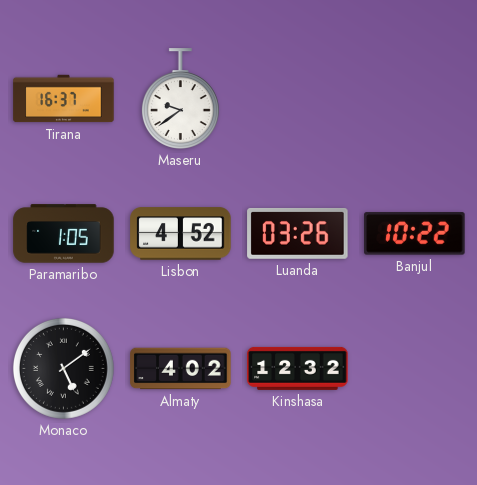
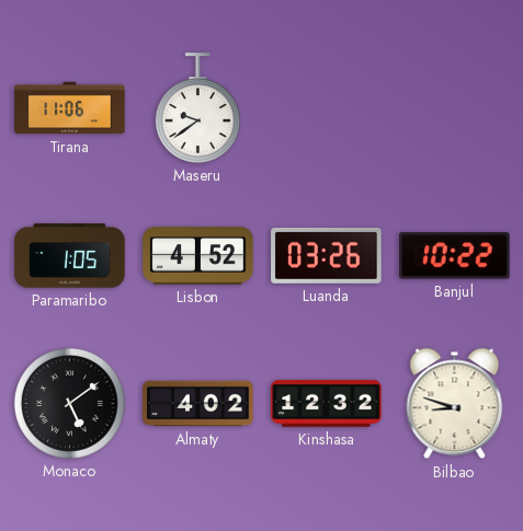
Tirana: 16:37 -> 11:06 (70, 108)
Bilbao: none -> 8:48 (455, 404)
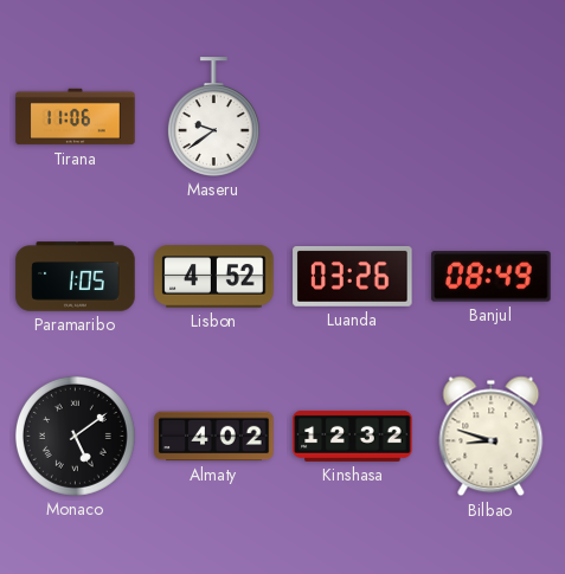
Banjul: 10:22 -> 08:49 (492, 277)
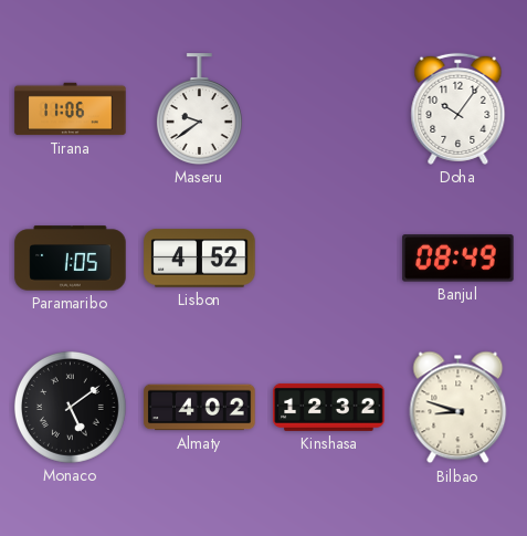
Doha: none -> 10:06 (459, 108)
Luanda: 03:26 -> none (353, 276)
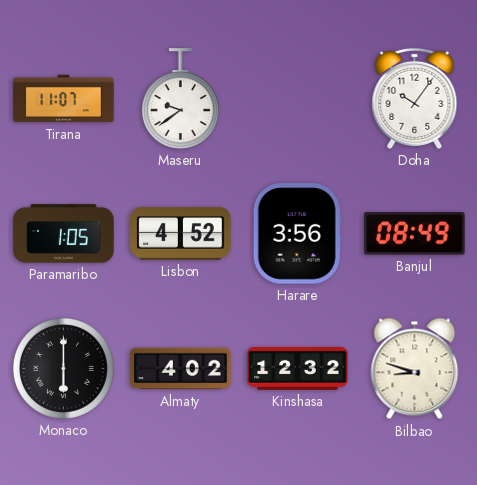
Tirana: 11:06 -> 11:07 (64, 99)
Harare: none -> 3:56 (297, 234)
Monaco: 5:09 -> 6:00 (63, 368)
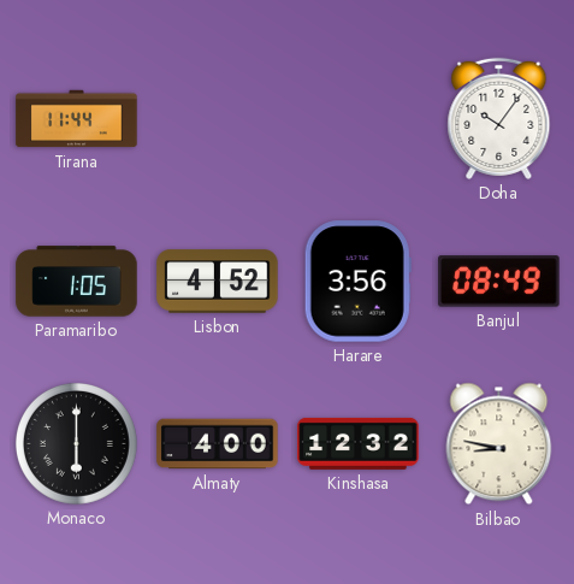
Tirana: 11:07 -> 11:44 (77, 119)
Maseru: 9:39 -> none (180, 99)
Almaty: 4:02 -> 4:00 (218, 444)
Bilbao: 8:48 -> 8:47 (499, 444)
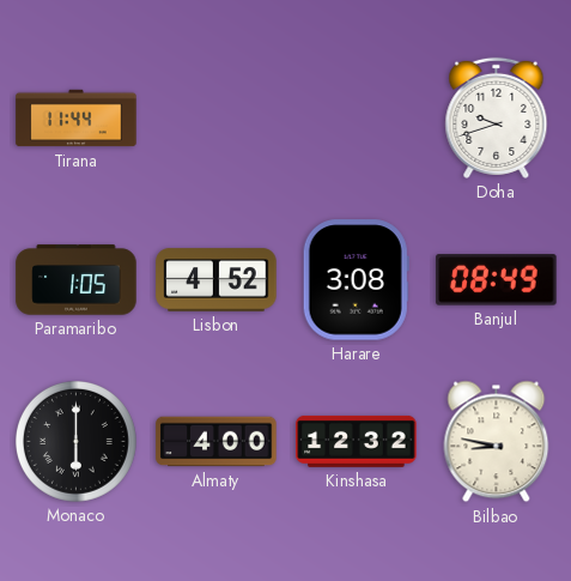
Doha: 10:06 -> 9:42 (497, 117)
Harare: 3:56 -> 3:08 (356, 280)
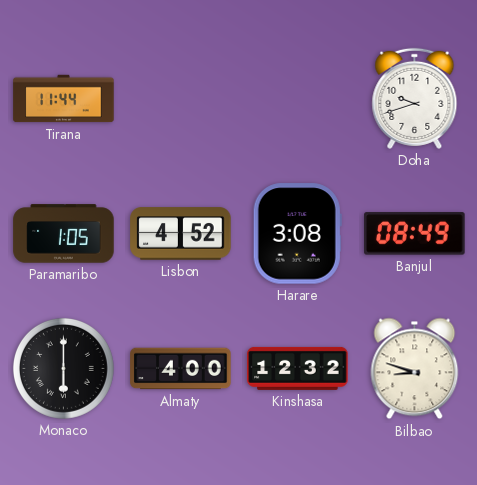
Bilbao: 8:47 -> 8:48 (415, 369)
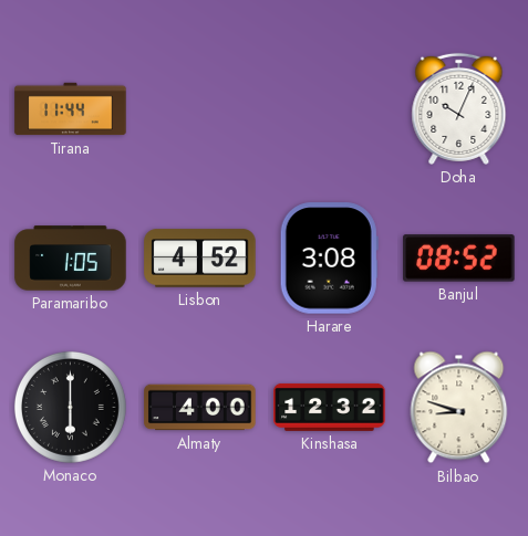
Doha: 9:42 -> 10:04 (459, 108)
Banjul: 08:49 -> 08:52 (459, 259)
